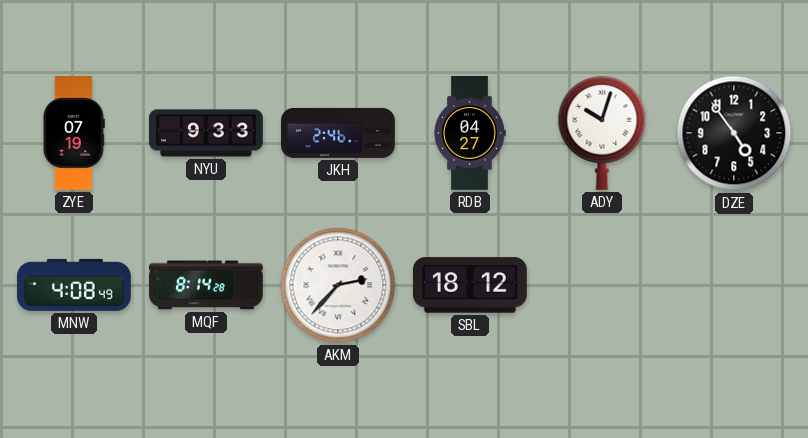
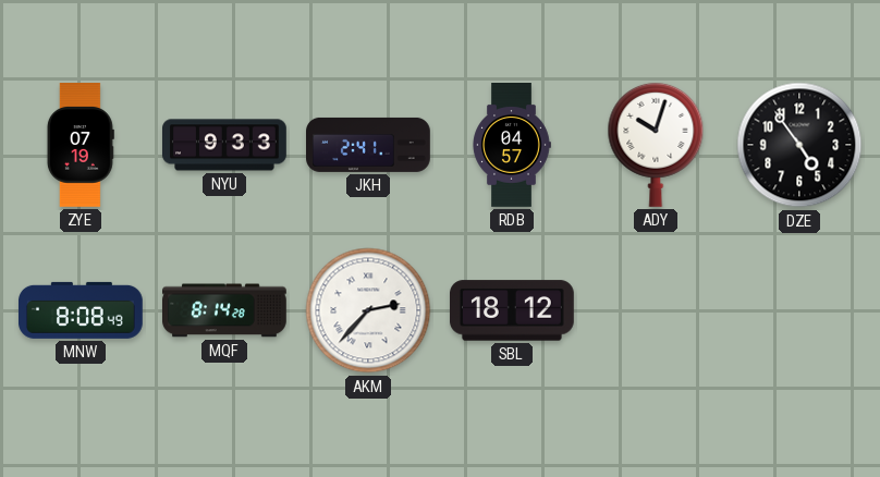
JKH: 2:46 -> 2:41 (368, 145)
RDB: 04:27 -> 04:57 (512, 145)
MNW: 4:08 -> 8:08 (82, 310)
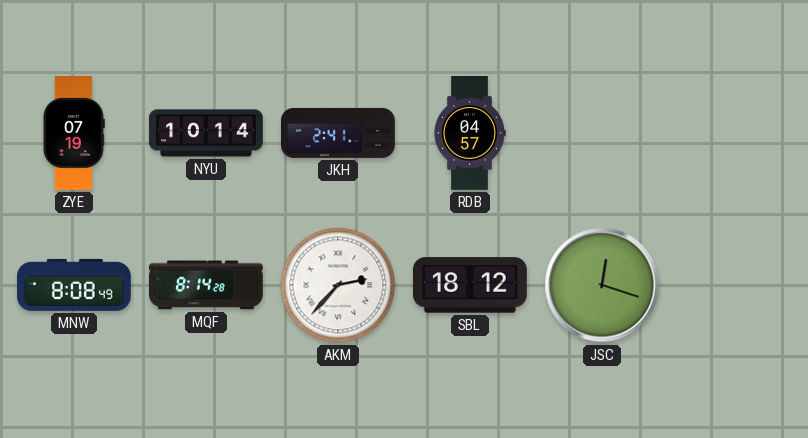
NYU: 9:33 -> 10:14 (206, 133)
ADY: 10:03 -> none (656, 145)
DZE: 4:54 -> none (799, 145)
JSC: none -> 12:18 (602, 285)
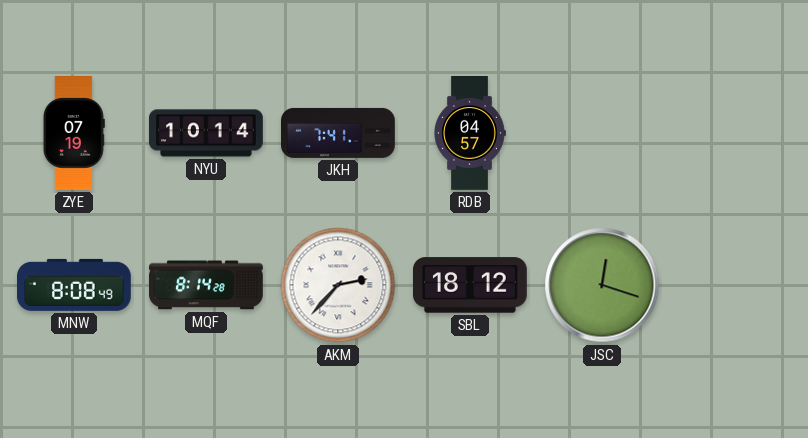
JKH: 2:41 -> 7:41 (338, 133)
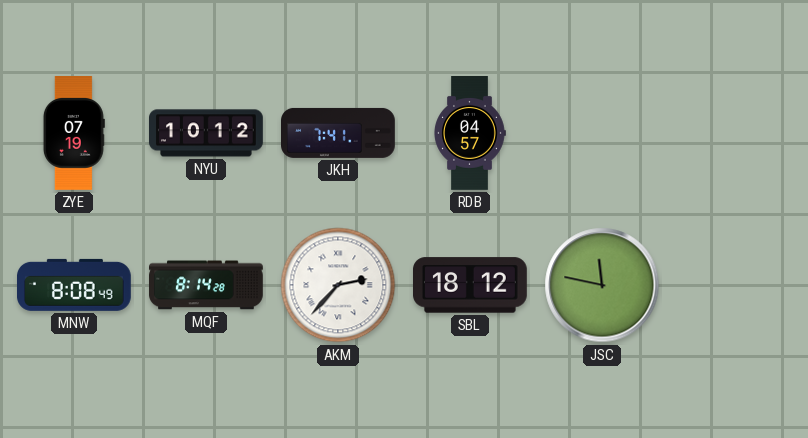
NYU: 10:14 -> 10:12 (206, 133)
JSC: 12:18 -> 11:47 (602, 285)
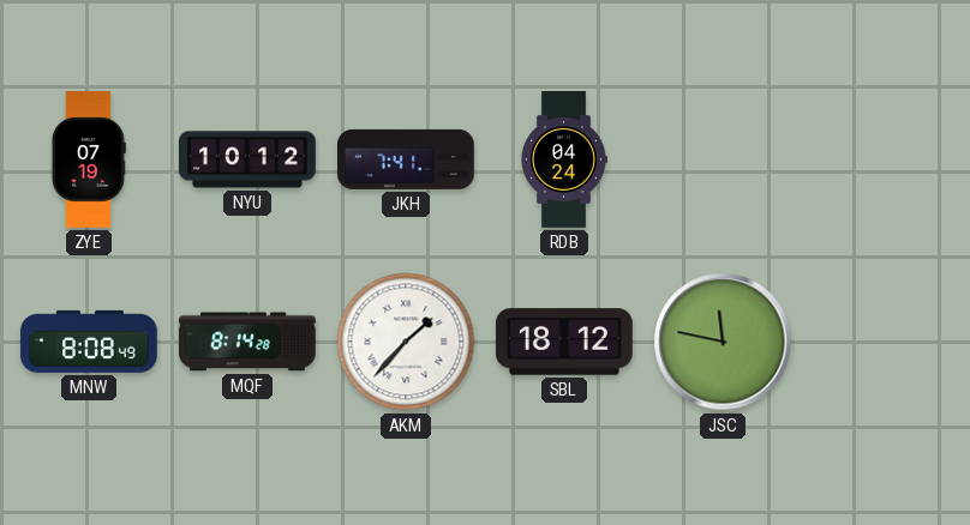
RDB: 04:57 -> 04:24 (564, 159)
AKM: 2:37 -> 1:37 (406, 342)
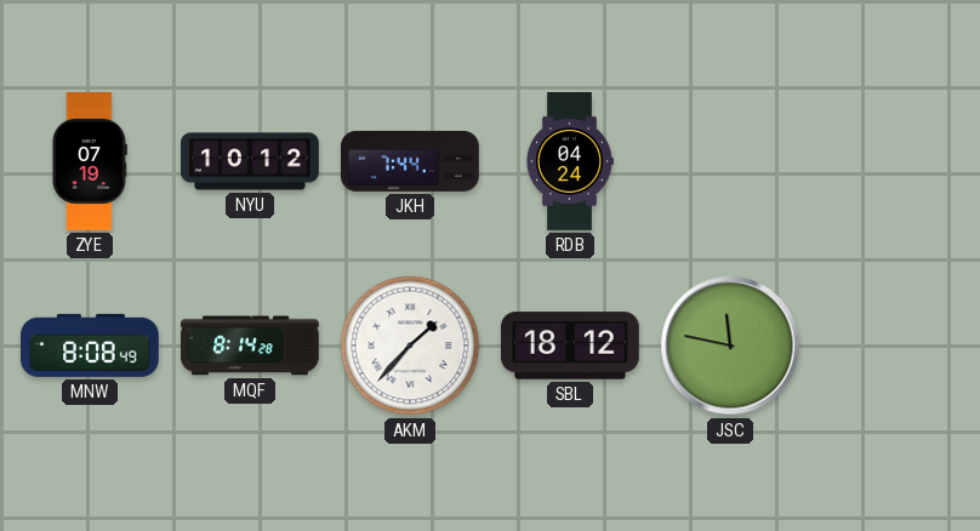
JKH: 7:41 -> 7:44 (410, 161)
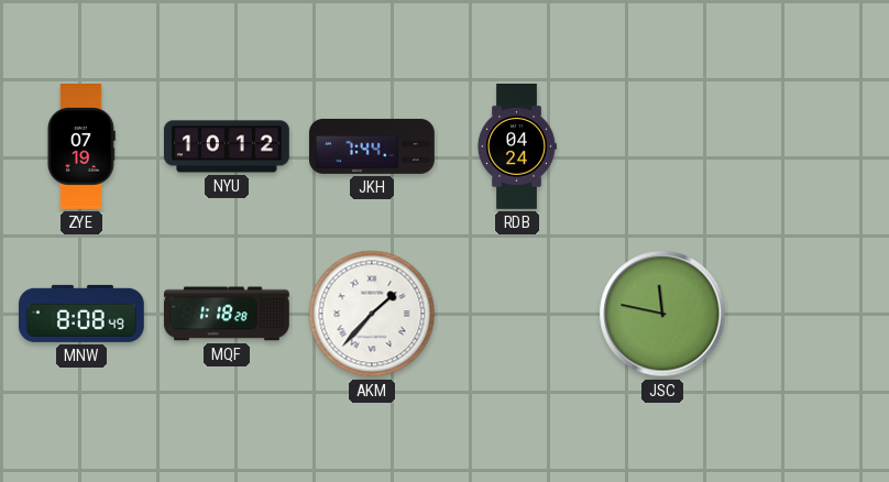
MQF: 8:14 -> 1:18 (228, 314)
SBL: 18:12 -> none (571, 346)
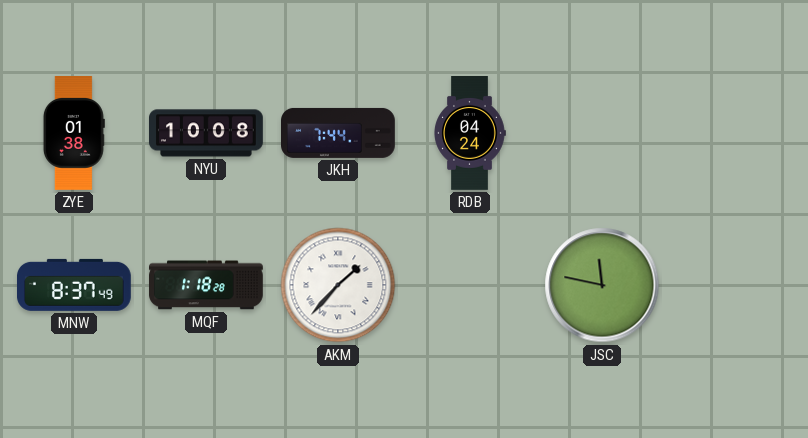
ZYE: 07:19 -> 01:38 (74, 134)
NYU: 10:12 -> 10:08 (206, 133)
MNW: 8:08 -> 8:37 (75, 285)
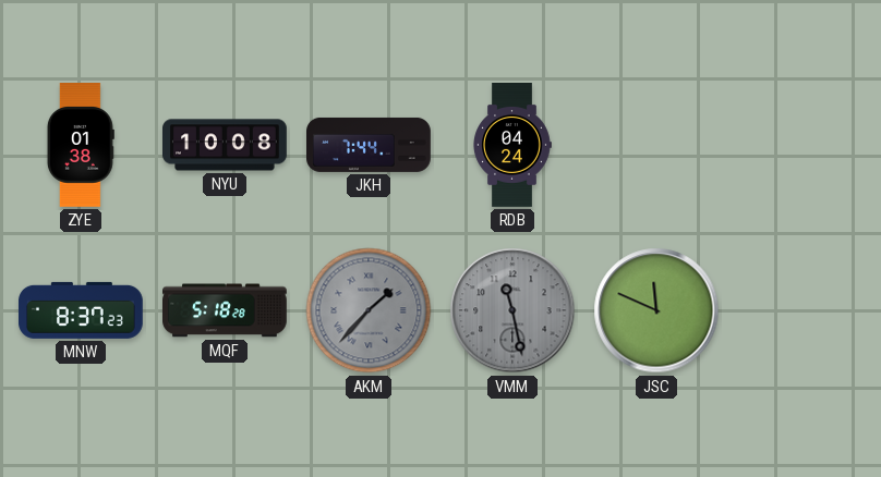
MNW: 8:37:49 -> 8:37:23 (82, 310)
MQF: 1:18 -> 5:18 (226, 310)
AKM dial: white -> grey (369, 310)
VMM: none -> 11:28 (512, 310)
JSC: 11:47 -> 11:49 (656, 310)
